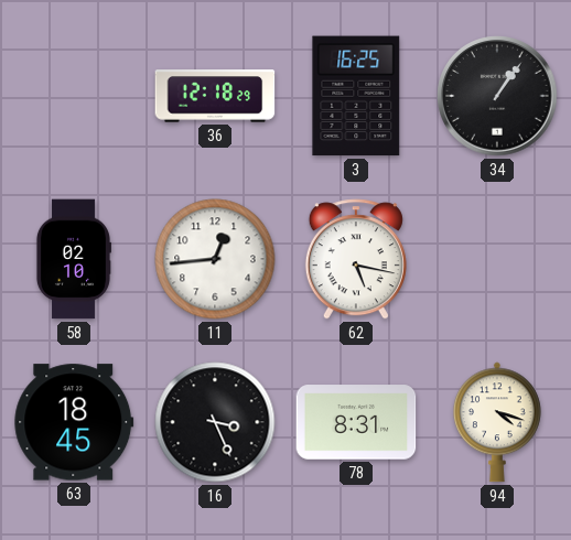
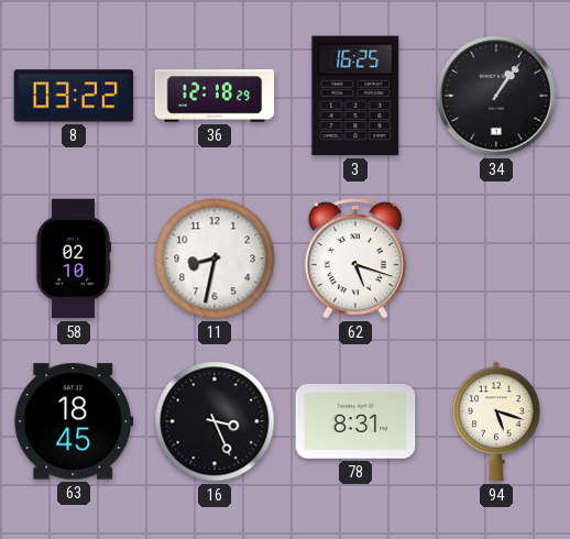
8: none -> 03:22 (74, 96)
11: 12:44 -> 8:32 (215, 258)
62: 5:17 -> 5:18 (355, 258)
94: 4:18 -> 5:18 (497, 421)
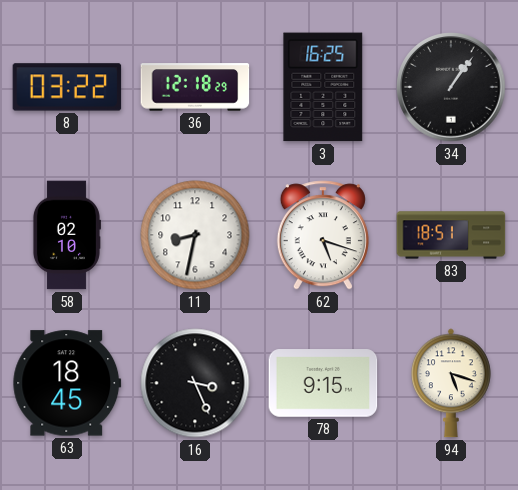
83: none -> 18:51 (451, 235)
78: 8:31 -> 9:15 (323, 383)
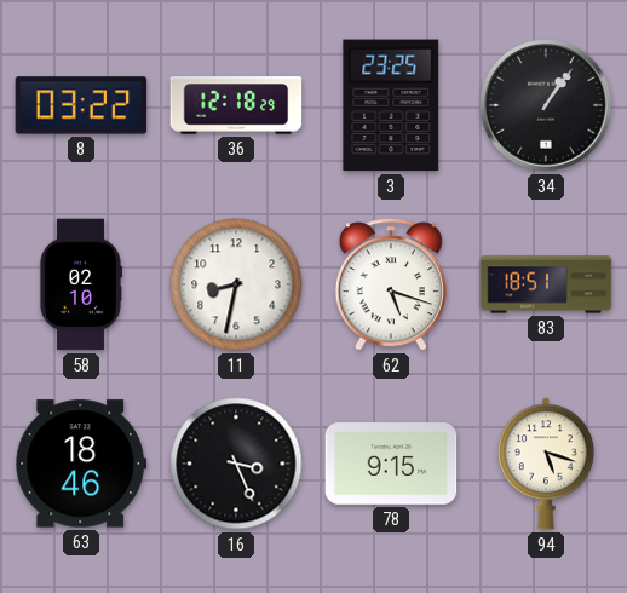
3: 16:25 -> 23:25 (391, 105)
63: 18:45 -> 18:46 (81, 464)
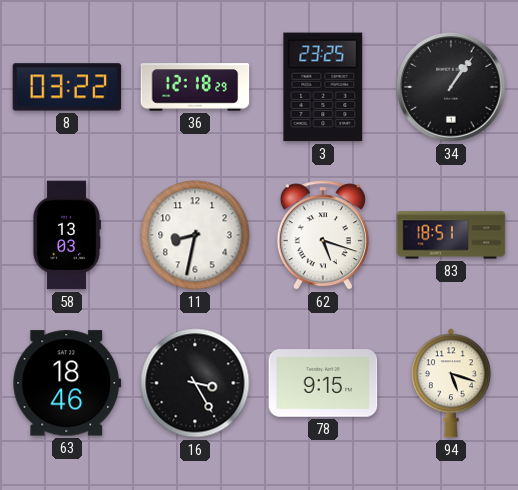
58: 02:10 -> 13:03 (66, 235)
16: 3:26 -> 3:25 (195, 383)
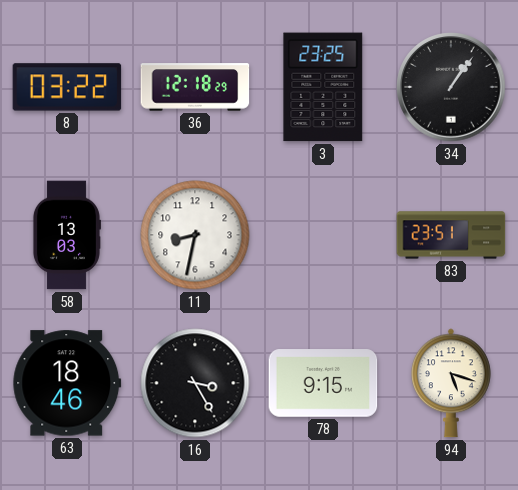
62: 5:18 -> none (323, 235)
83: 18:51 -> 23:51 (451, 235)
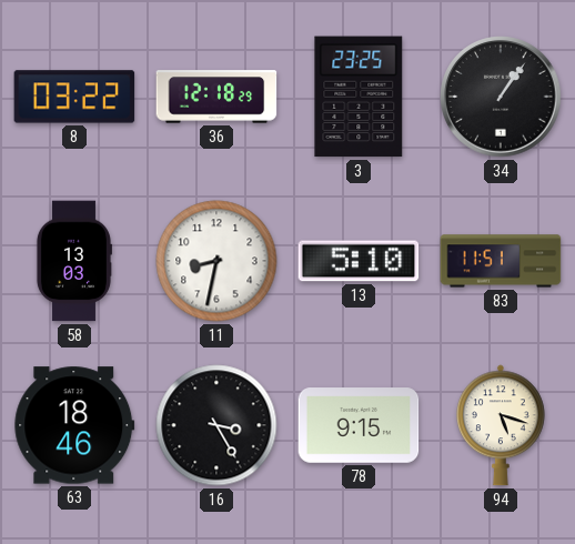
13: none -> 5:10 (359, 261)
83: 23:51 -> 11:51 (501, 261)
